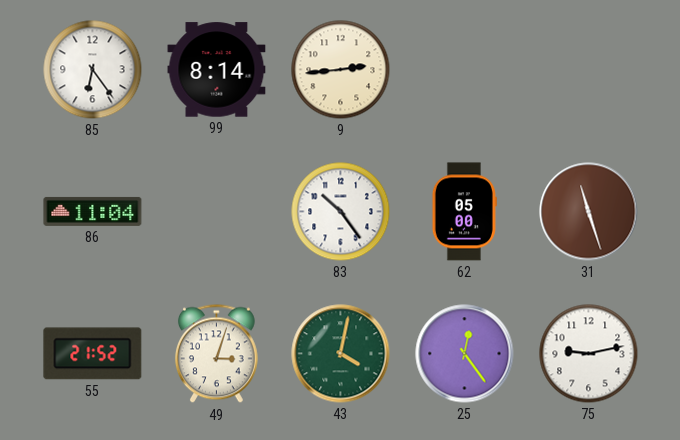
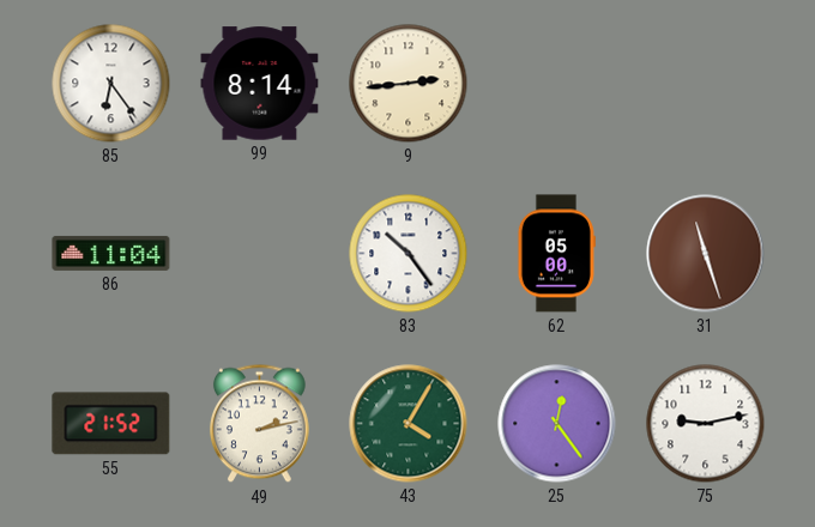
49: 3:03 -> 2:13 (259, 424)
43: 4:02 -> 4:05 (409, 424)
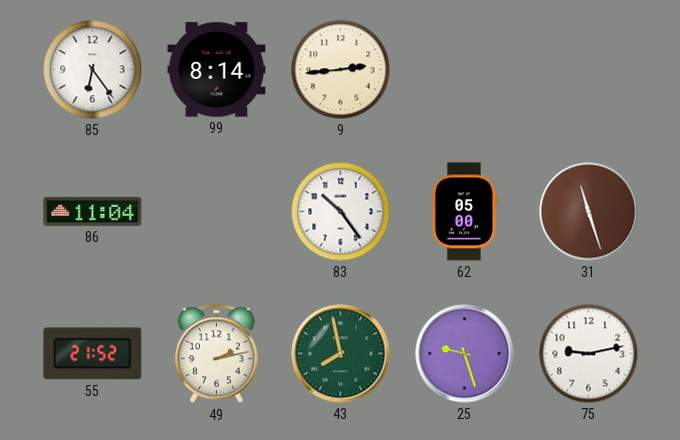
43: 4:05 -> 7:58 (341, 354)
25: 12:24 -> 9:27 (465, 354)
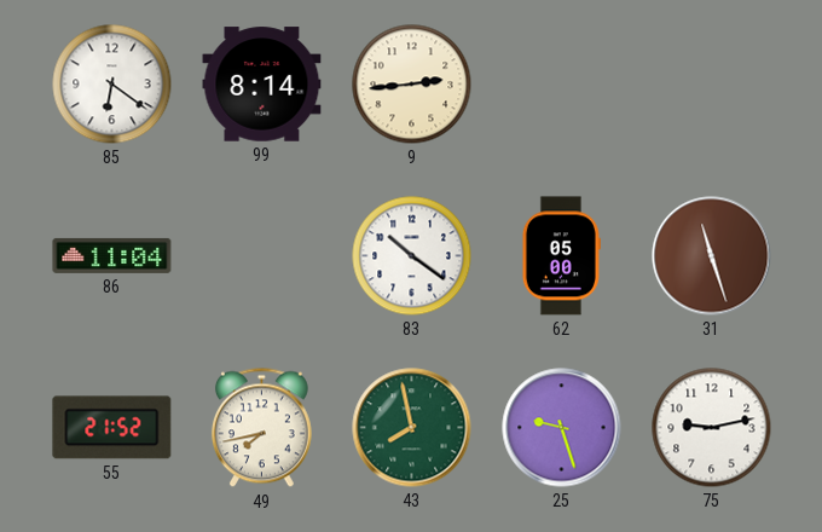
85: 6:24 -> 6:21 (112, 85)
83: 10:24 -> 10:21 (412, 256)
49: 2:13 -> 7:43 (261, 428)
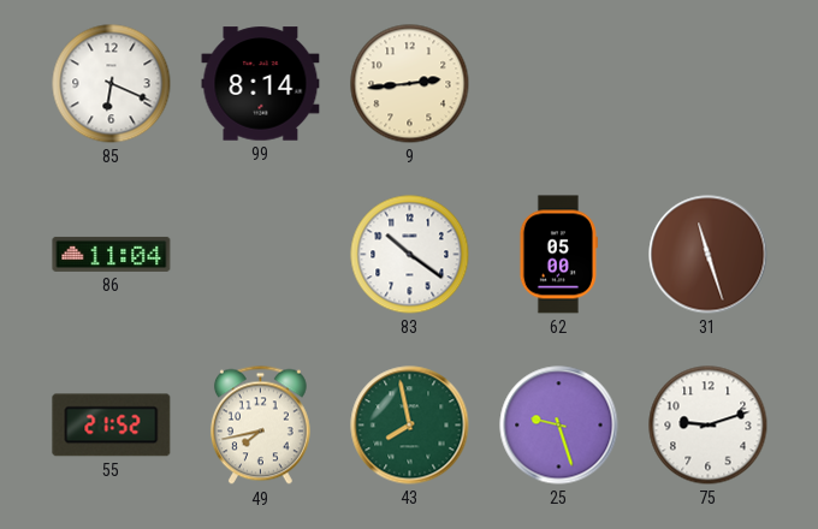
85: 6:21 -> 6:19 (112, 84)
75: 9:13 -> 9:12 (709, 426)
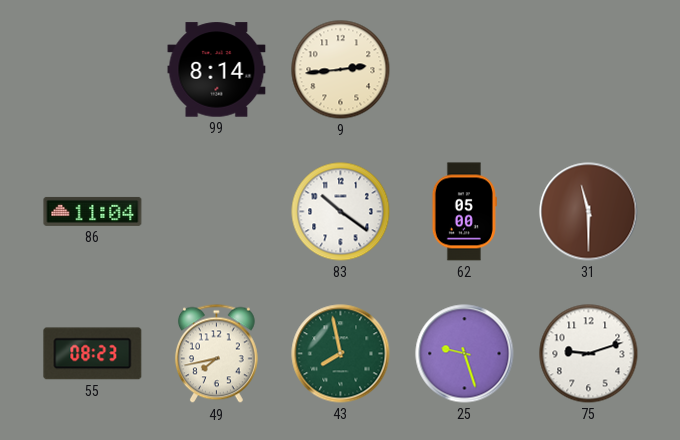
85: 6:19 -> none (112, 84)
31: 11:27 -> 11:30 (589, 212)
55: 21:52 -> 08:23 (93, 354)
